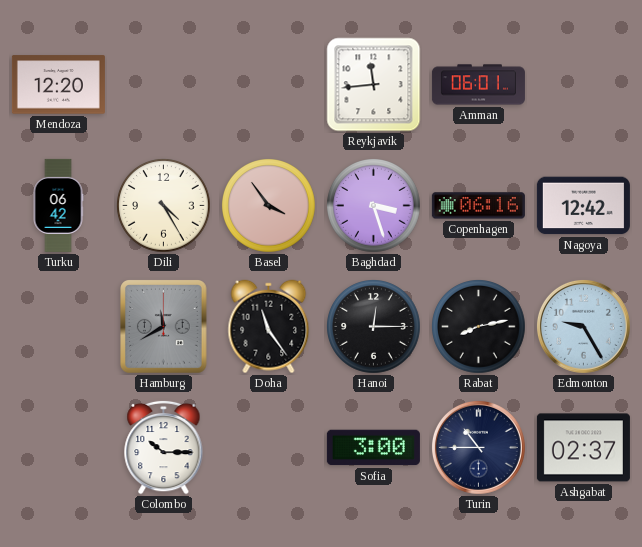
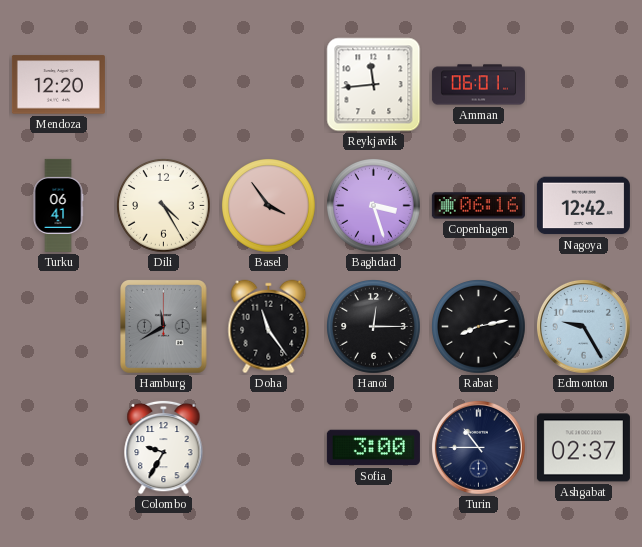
Turku: 06:42 -> 06:41 (58, 205)
Colombo: 10:15 -> 9:35 (164, 447)
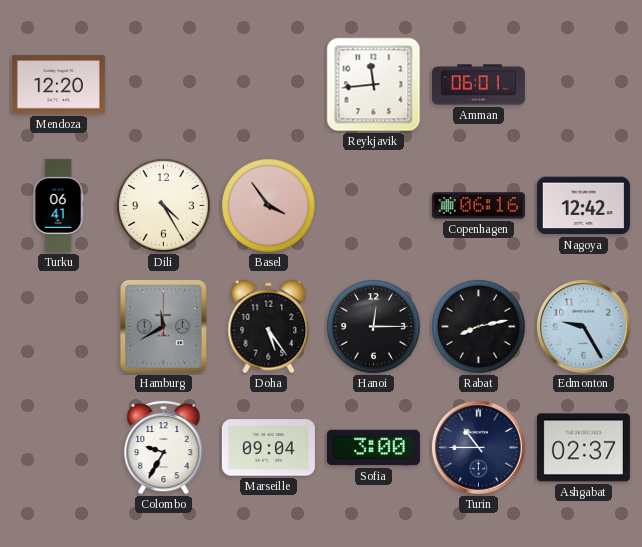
Baghdad: 3:27 -> none (374, 206)
Doha: 11:24 -> 5:24 (269, 327)
Marseille: none -> 09:04 (268, 448)
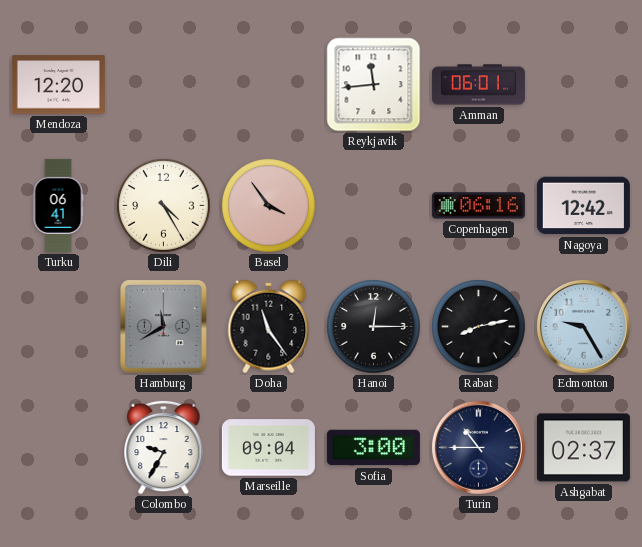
Doha: 5:24 -> 11:24 (269, 327)
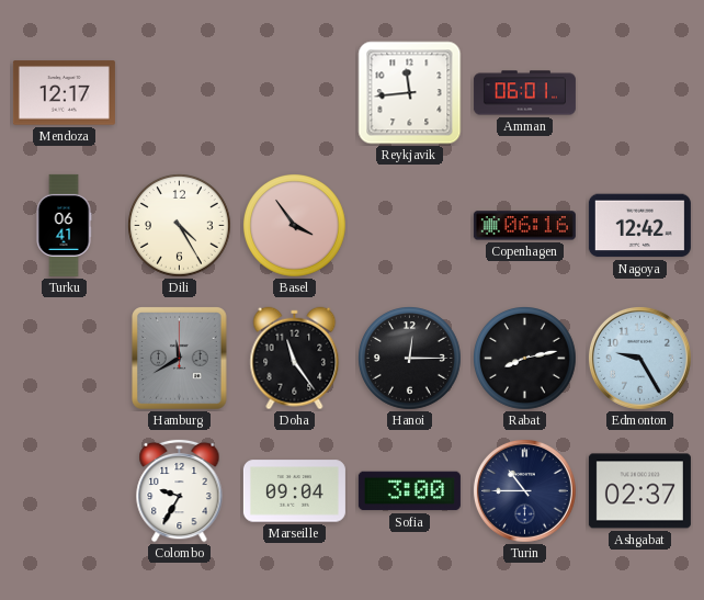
Mendoza: 12:20 -> 12:17 (64, 93)
